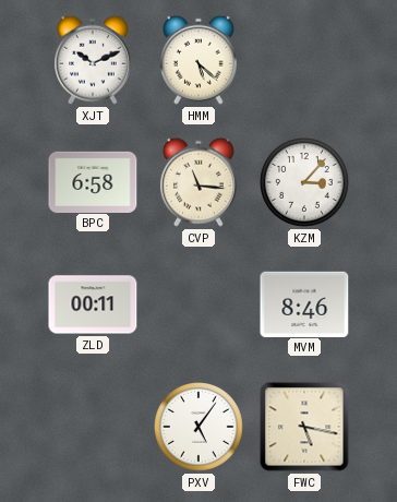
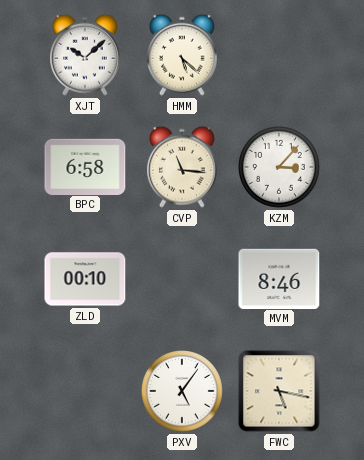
XJT: 10:11 -> 10:08 (85, 55)
ZLD: 00:11 -> 00:10 (85, 279)
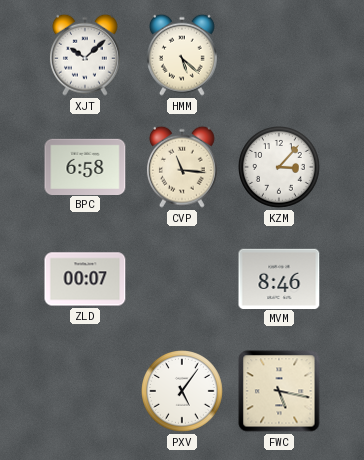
ZLD: 00:10 -> 00:07 (85, 279)
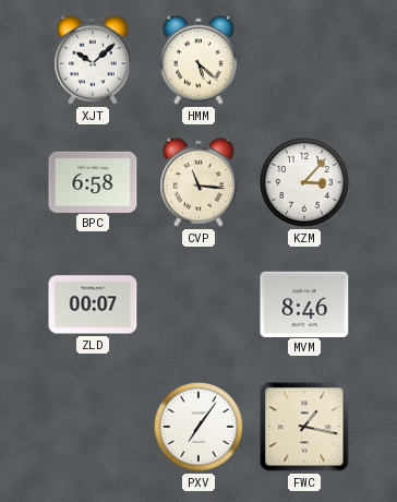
PXV: 5:06 -> 7:06 (200, 428)
FWC: 5:17 -> 1:17 (304, 427)
